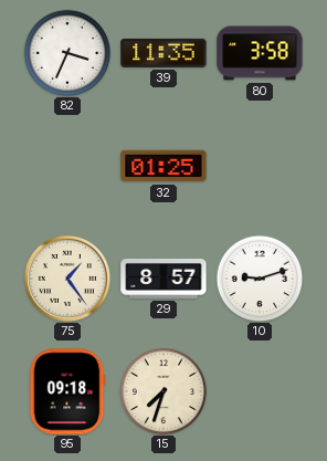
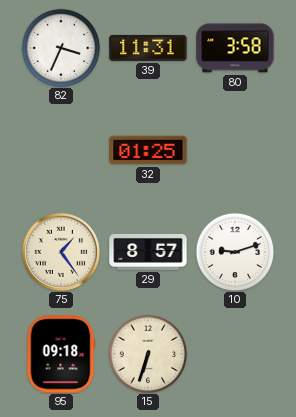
39: 11:35 -> 11:31 (148, 48)
15: 7:33 -> 6:33 (148, 354)
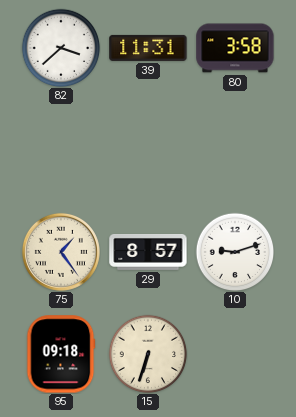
82: 3:34 -> 3:38 (61, 48)
32: 01:25 -> none (148, 150)
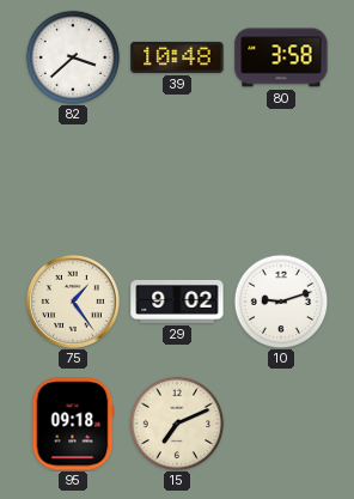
39: 11:31 -> 10:48 (177, 57)
29: 8:57 -> 9:02 (177, 303)
15: 6:33 -> 7:11 (177, 424)
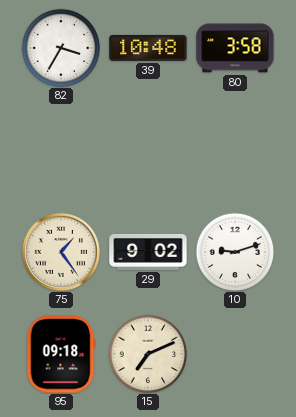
82: 3:38 -> 3:35 (61, 48)
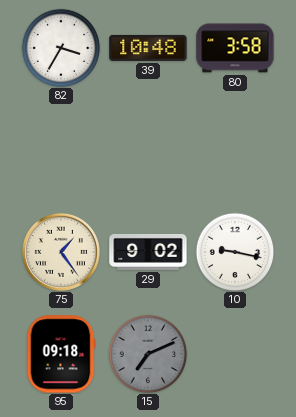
10: 9:12 -> 9:17 (235, 252)
15 dial: cream -> grey (148, 354)
